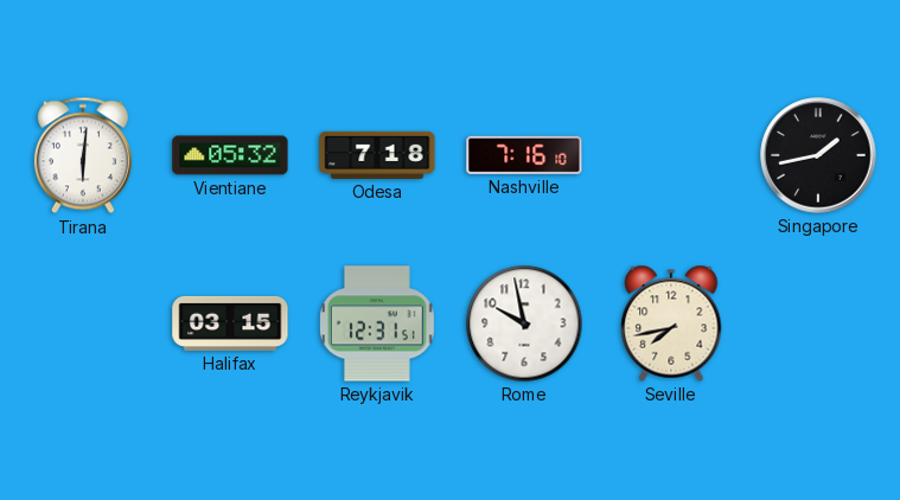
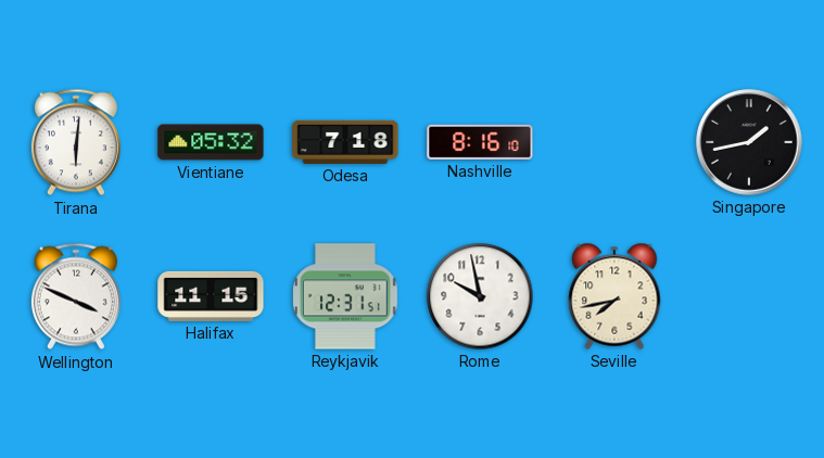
Nashville: 7:16 -> 8:16 (480, 142)
Wellington: none -> 3:49 (76, 296)
Halifax: 03:15 -> 11:15 (211, 296)
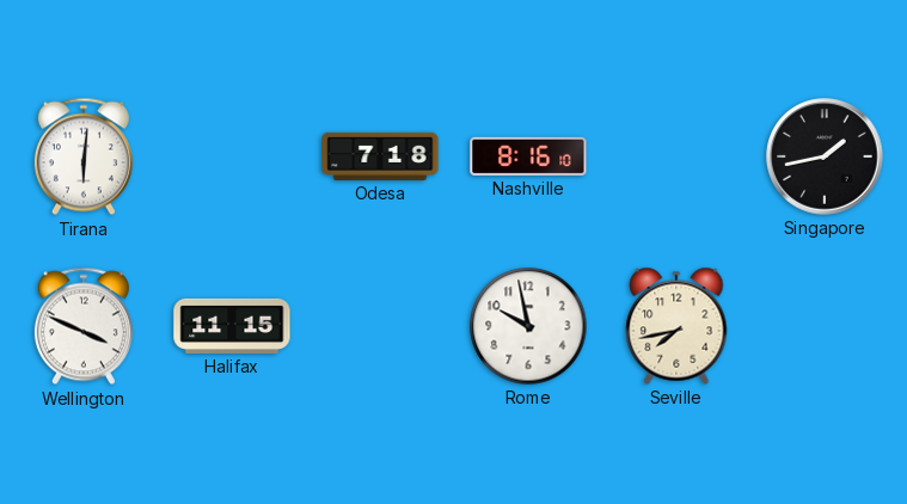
Vientiane: 05:32 -> none (211, 142)
Reykjavik: 12:31 -> none (346, 296)
